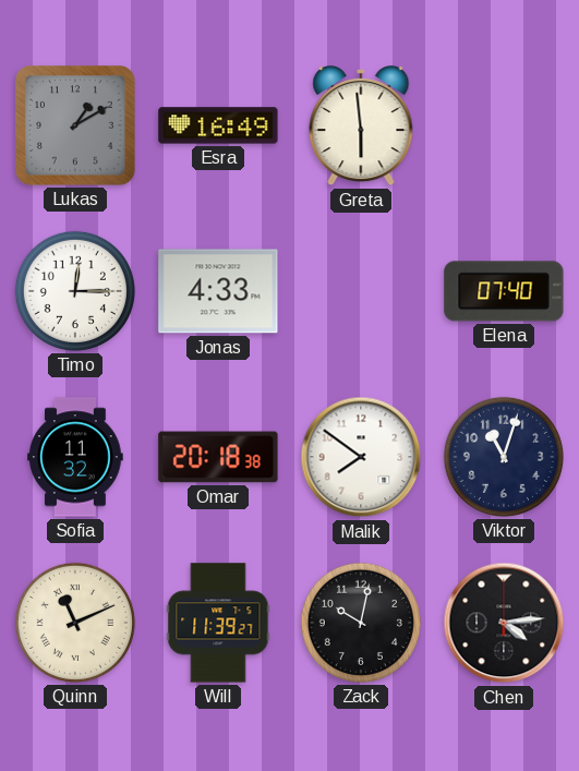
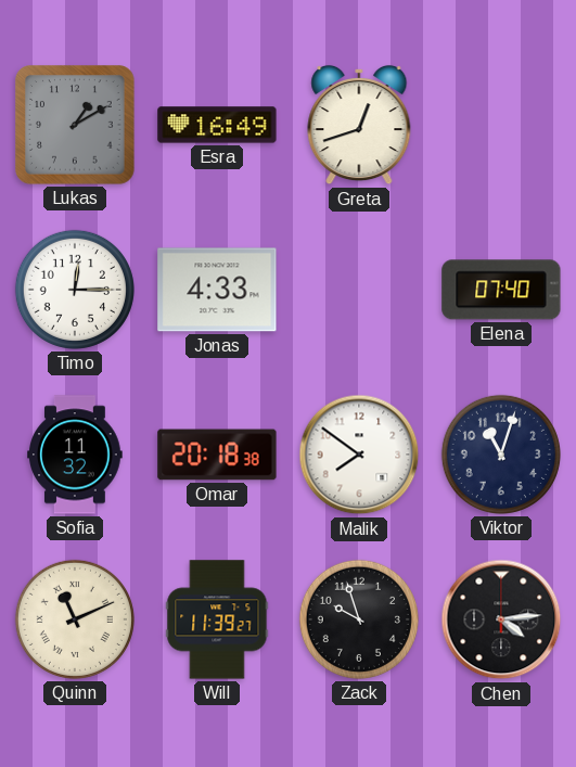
Greta: 5:59 -> 12:42 (359, 125)
Zack: 10:02 -> 9:57 (359, 619)
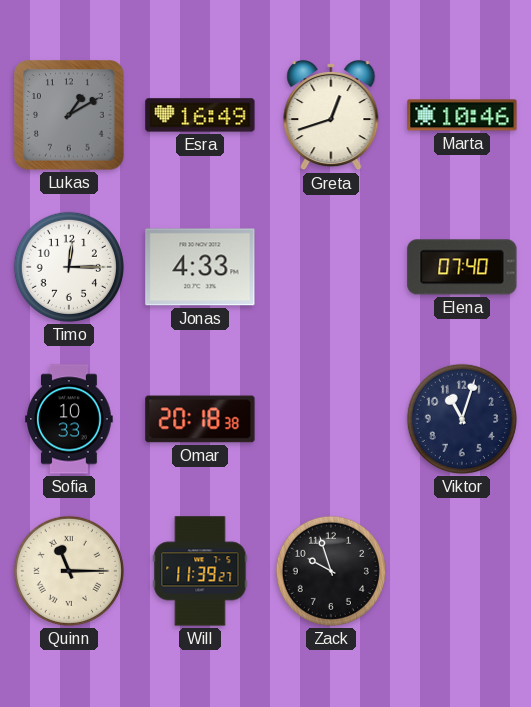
Marta: none -> 10:46 (462, 115)
Sofia: 11:32 -> 10:33 (69, 419)
Malik: 7:51 -> none (359, 455)
Quinn: 11:11 -> 11:15 (69, 571)
Chen: 4:14 -> none (501, 619)
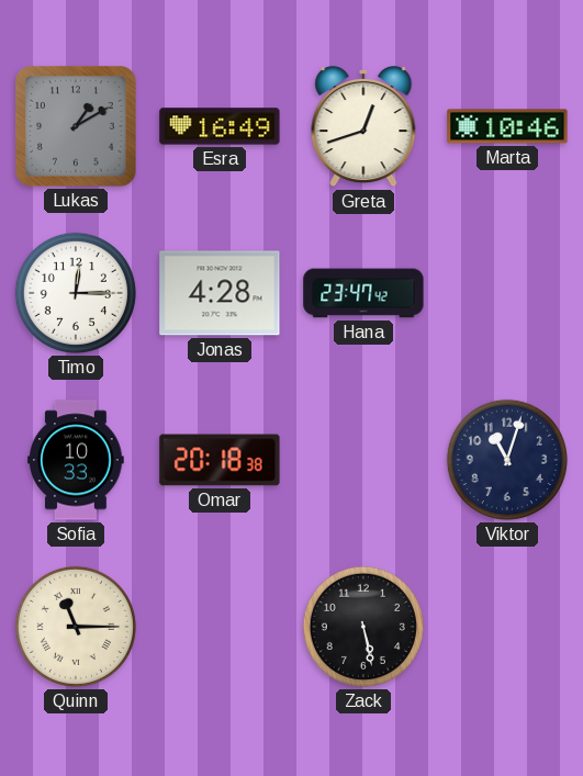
Jonas: 4:33 -> 4:28 (220, 293)
Hana: none -> 23:47 (363, 293)
Elena: 07:40 -> none (462, 267)
Will: 11:39 -> none (200, 571)
Zack: 9:57 -> 5:28 (363, 627)
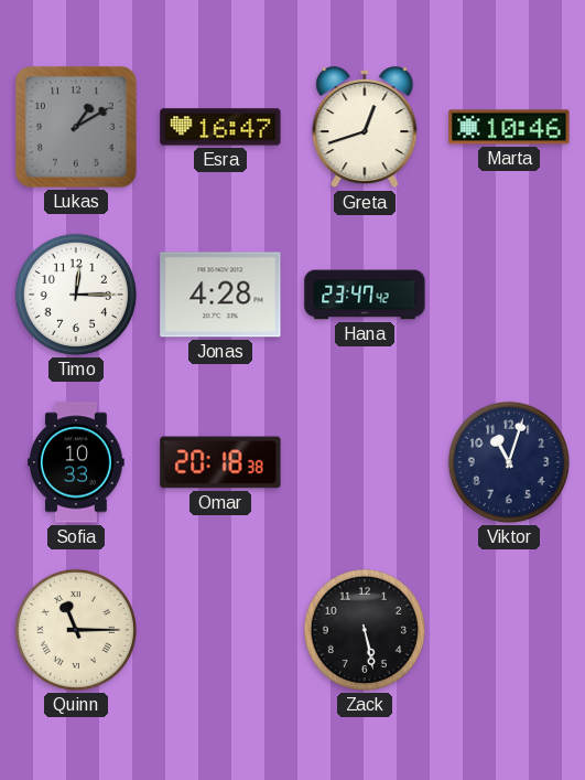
Esra: 16:49 -> 16:47 (220, 127)
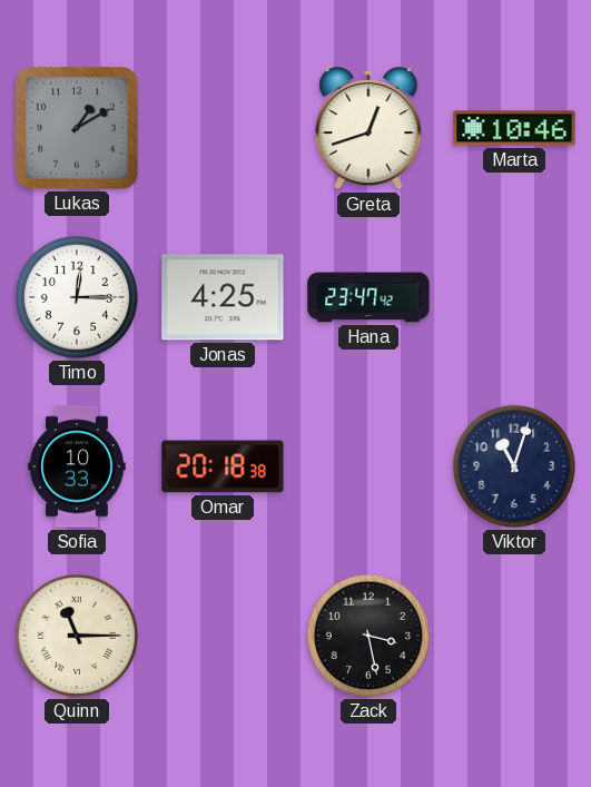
Esra: 16:47 -> none (220, 127)
Jonas: 4:28 -> 4:25 (223, 297)
Zack: 5:28 -> 3:28 (368, 636)
